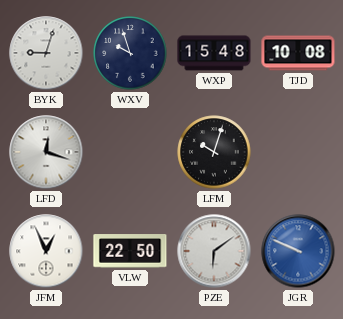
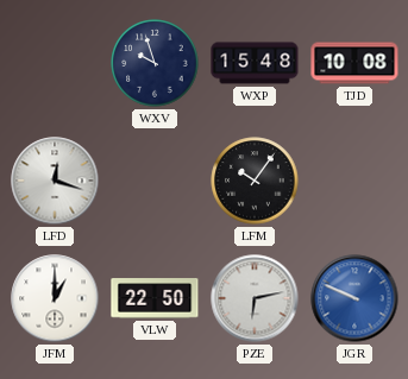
BYK: 9:03 -> none (46, 53)
LFM: 10:03 -> 10:06 (255, 181)
JFM: 12:56 -> 1:00 (55, 298)
PZE: 6:09 -> 6:13 (255, 298)
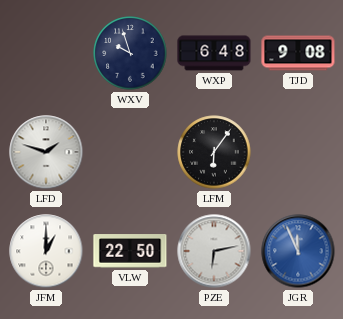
WXP: 15:48 -> 6:48 (214, 53)
TJD: 10:08 -> 9:08 (298, 53)
LFD: 12:18 -> 1:48 (46, 152)
LFM: 10:06 -> 6:06 (214, 152)
JGR: 9:49 -> 11:56 (298, 251)
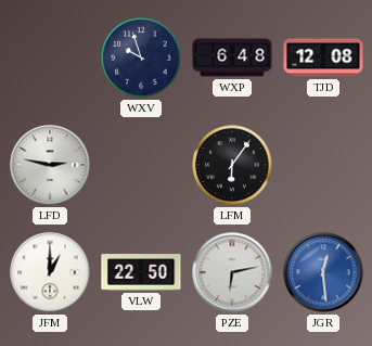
TJD: 9:08 -> 12:08 (323, 57)
LFD: 1:48 -> 2:47 (50, 165)
JGR: 11:56 -> 12:29 (323, 272)
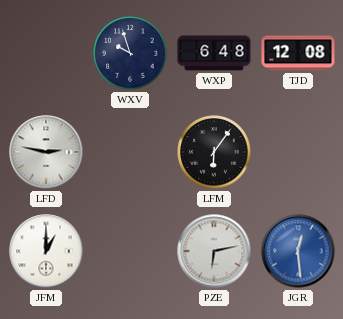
VLW: 22:50 -> none (141, 272)
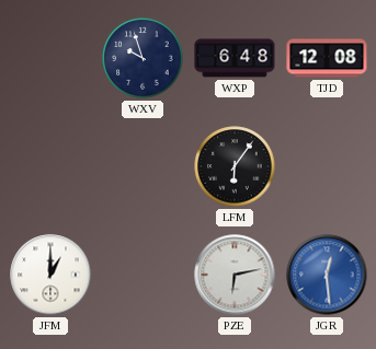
LFD: 2:47 -> none (46, 152)
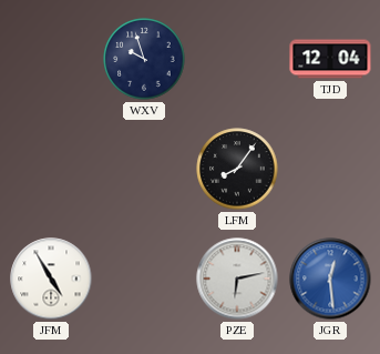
WXP: 6:48 -> none (235, 58)
TJD: 12:08 -> 12:04 (330, 59)
LFM: 6:06 -> 8:06 (237, 169)
JFM: 1:00 -> 4:55 (51, 279)
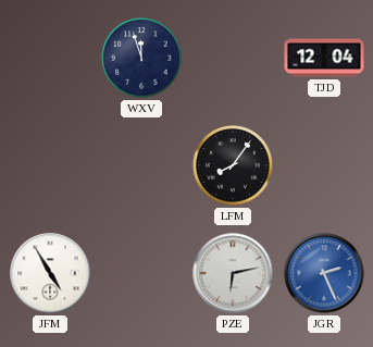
WXV: 9:57 -> 11:57 (141, 58)
JGR: 12:29 -> 2:26 (324, 273)
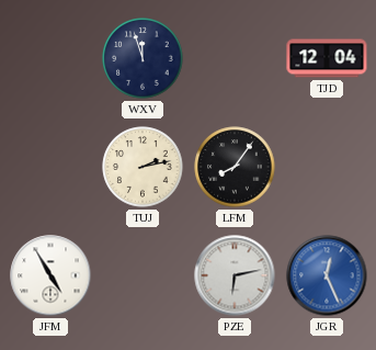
TUJ: none -> 2:13 (143, 167)
JGR: 2:26 -> 12:26 (327, 275)
